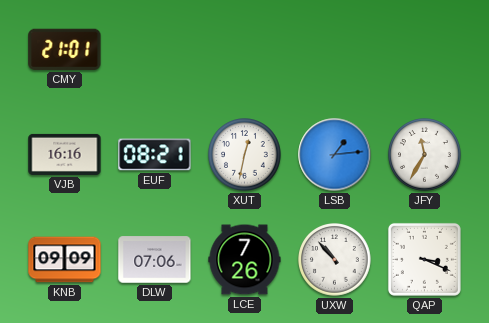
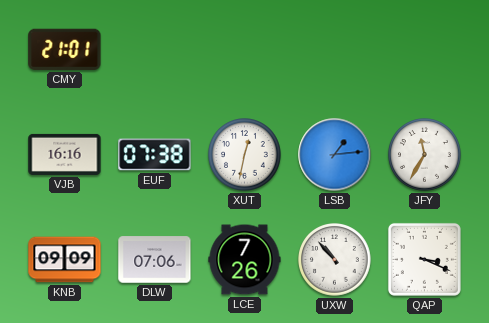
EUF: 08:21 -> 07:38 (155, 155)
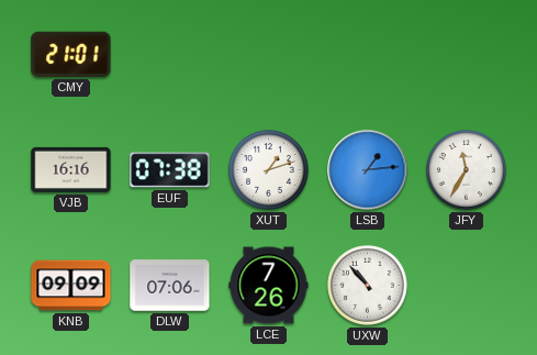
XUT: 12:32 -> 1:12 (269, 170)
QAP: 3:19 -> none (424, 259)
